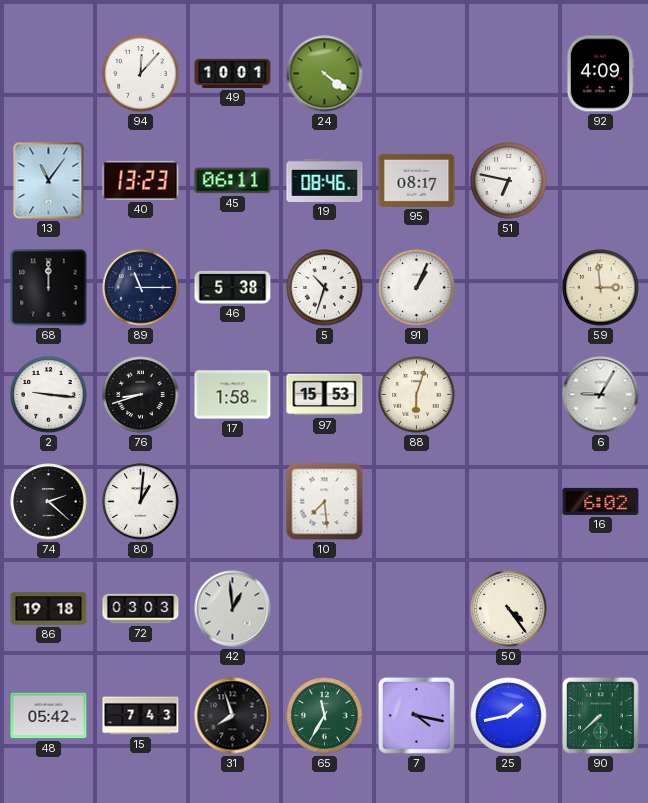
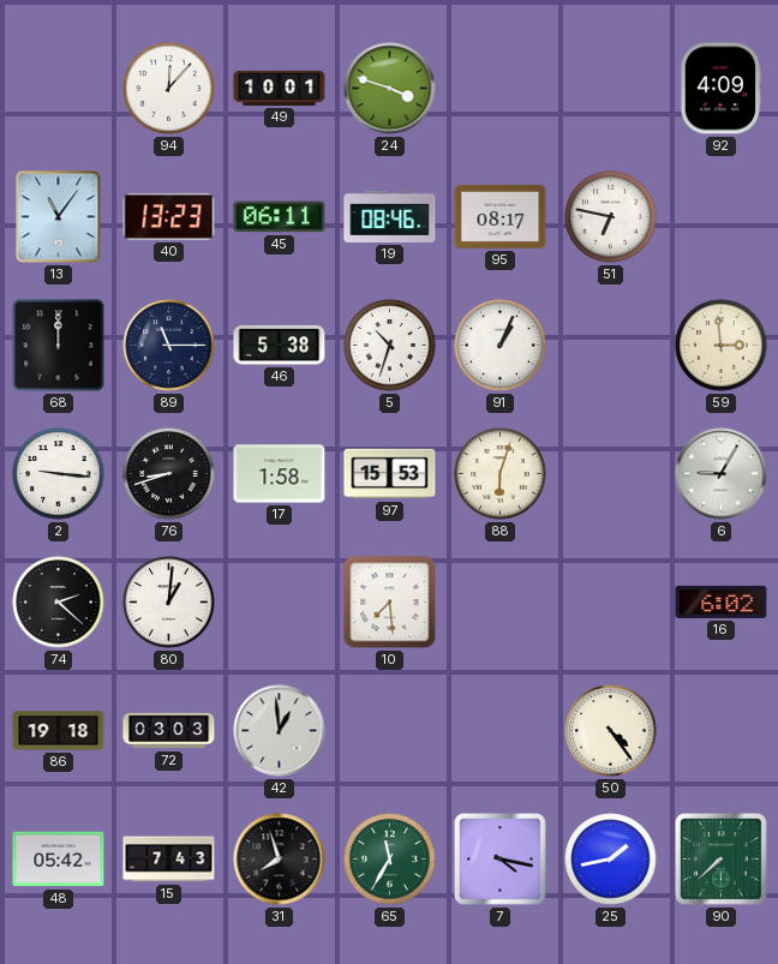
24: 4:21 -> 3:48 (390, 89)
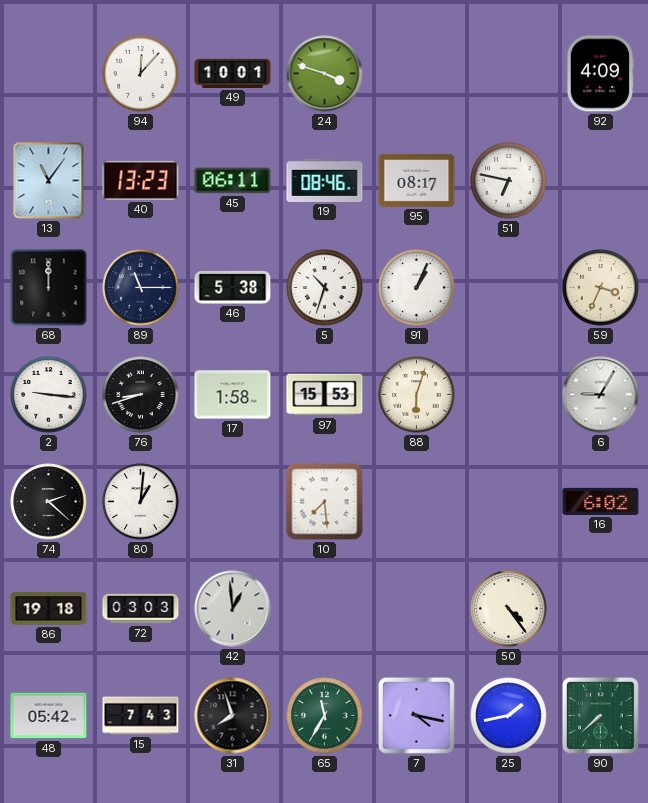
59: 2:59 -> 3:34 (601, 288)
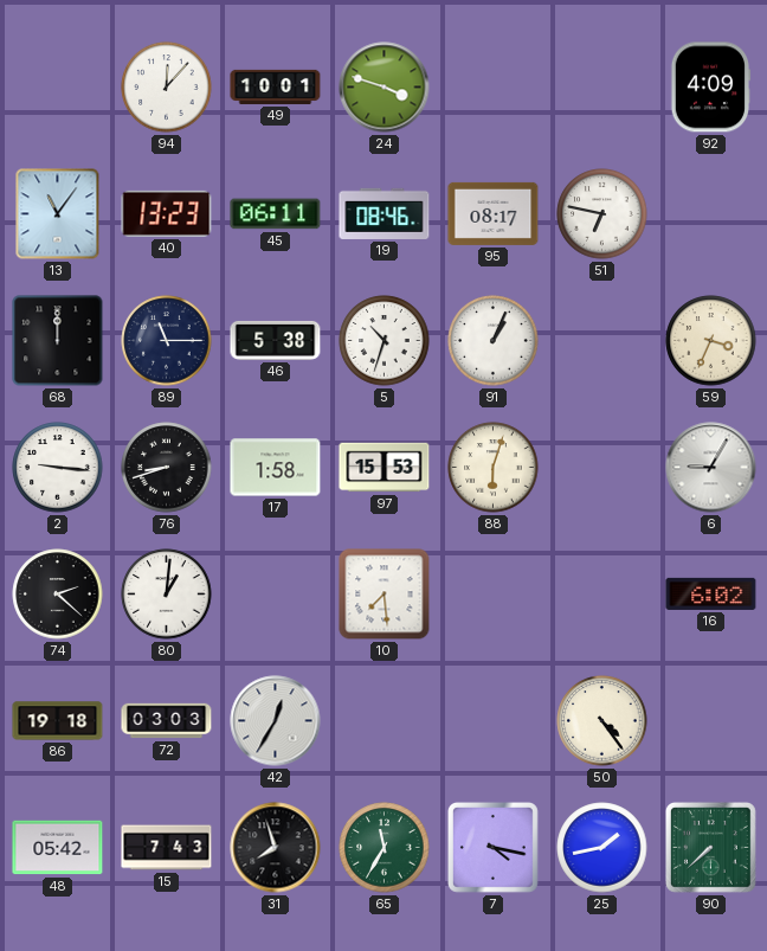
42: 12:59 -> 12:35 (276, 721)
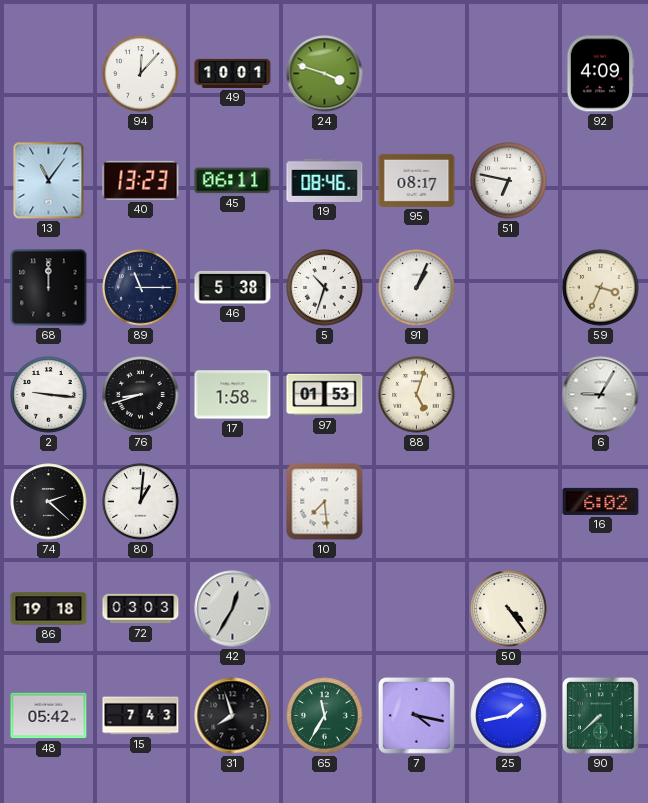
97: 15:53 -> 01:53 (325, 395)
88: 6:03 -> 5:03 (417, 395)
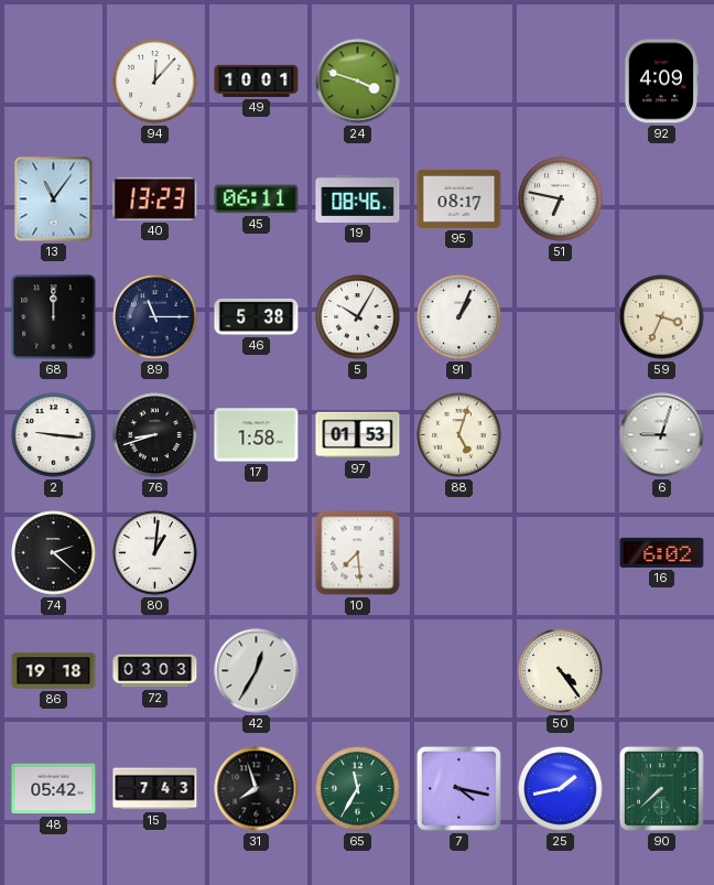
5: 10:33 -> 10:05 (358, 317)
6: 9:05 -> 9:03 (662, 435)
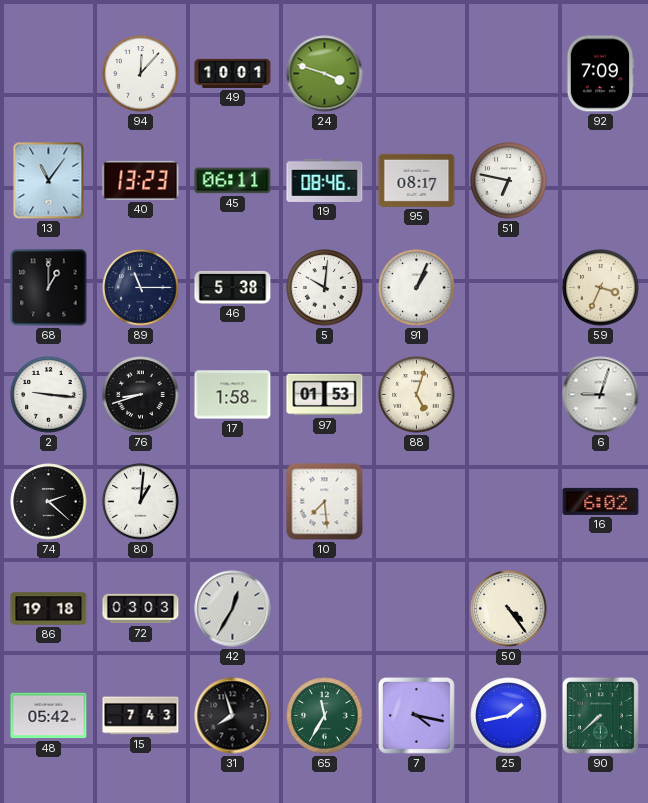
92: 4:09 -> 7:09 (600, 74)
68: 12:00 -> 1:00 (49, 288)
5: 10:05 -> 10:01 (325, 288)
